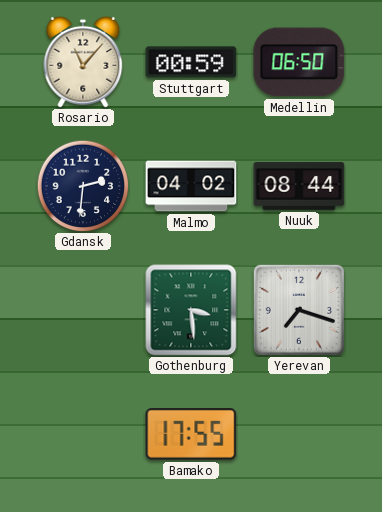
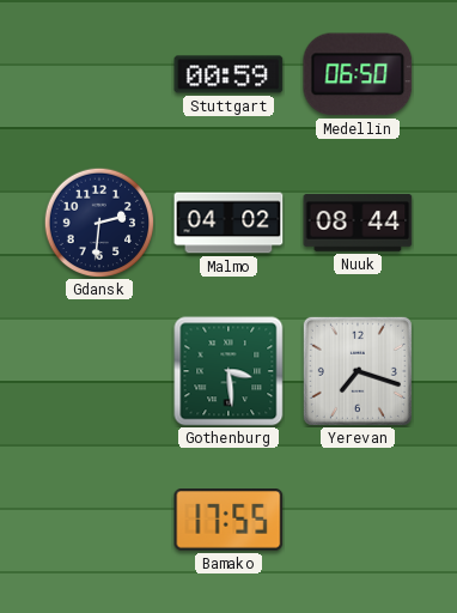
Rosario: 11:07 -> none (83, 62)
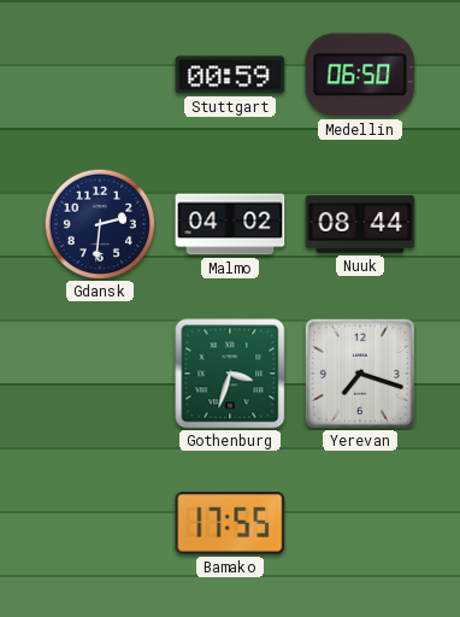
Gothenburg: 3:29 -> 3:33 (230, 374)
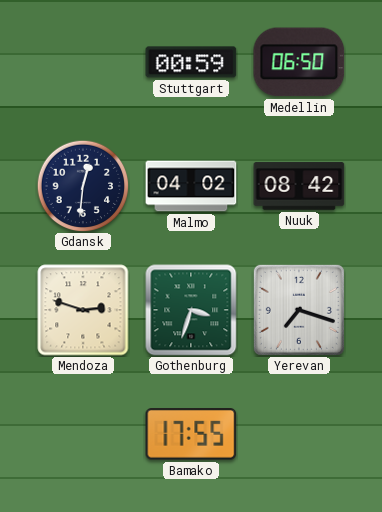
Gdansk: 2:31 -> 12:31 (83, 186)
Nuuk: 08:44 -> 08:42 (299, 186)
Mendoza: none -> 2:48 (83, 310)
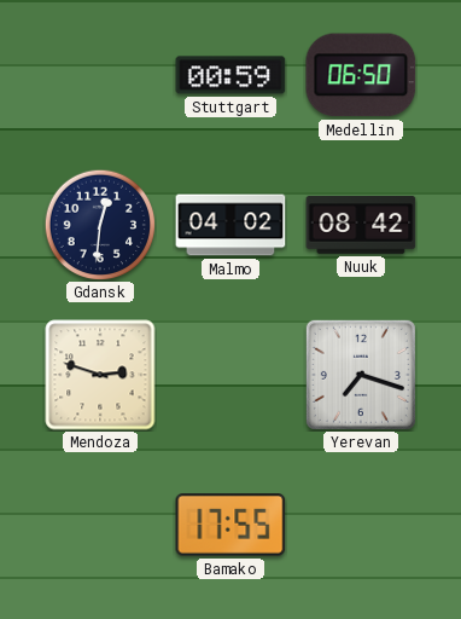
Gothenburg: 3:33 -> none (191, 310)
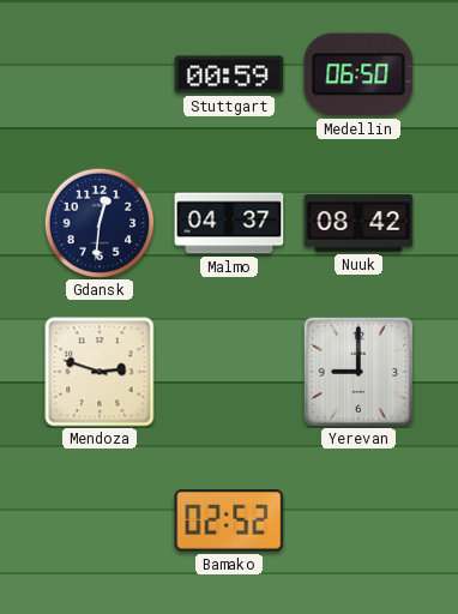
Malmo: 04:02 -> 04:37 (229, 223)
Yerevan: 7:18 -> 9:00 (358, 372)
Bamako: 17:55 -> 02:52 (229, 522)
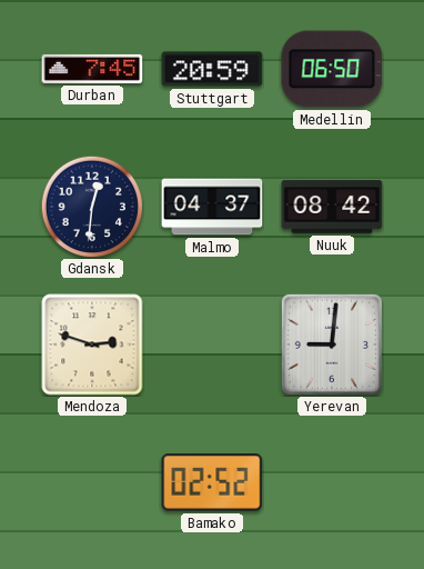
Durban: none -> 7:45 (92, 69)
Stuttgart: 00:59 -> 20:59 (212, 69)
Yerevan: 9:00 -> 9:01 (332, 345)
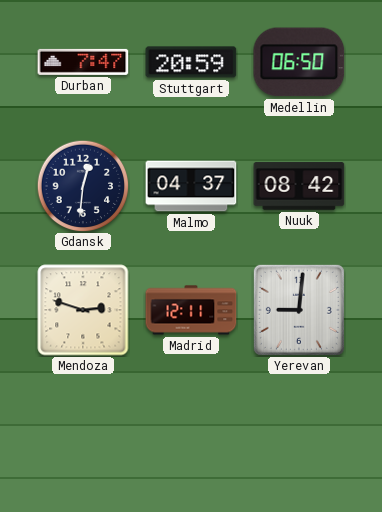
Durban: 7:45 -> 7:47 (83, 62)
Madrid: none -> 12:11 (191, 310)
Bamako: 02:52 -> none (212, 483)
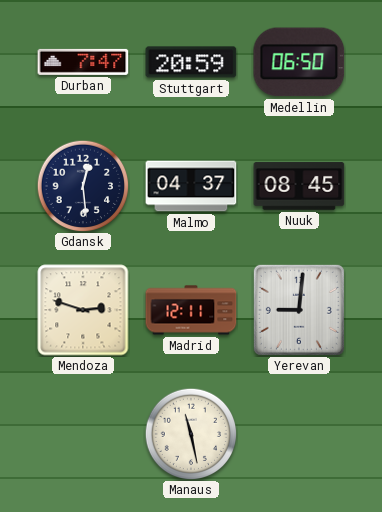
Gdansk: 12:31 -> 12:29 (83, 186)
Nuuk: 08:42 -> 08:45 (299, 186)
Manaus: none -> 11:28 (191, 434)
